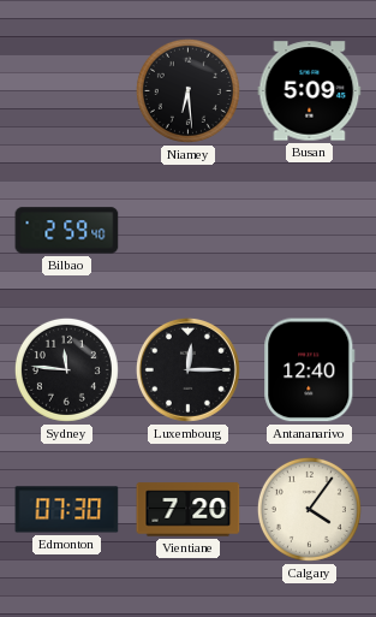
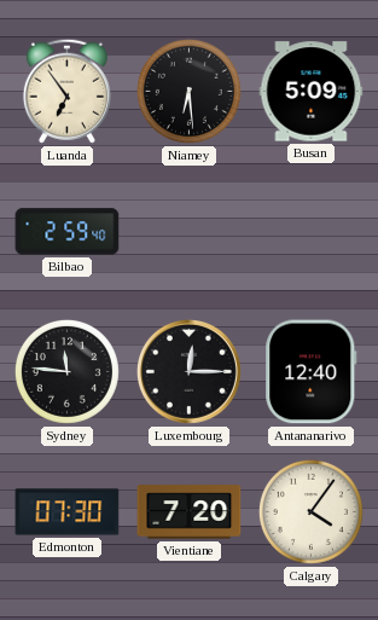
Luanda: none -> 6:54 (66, 91)
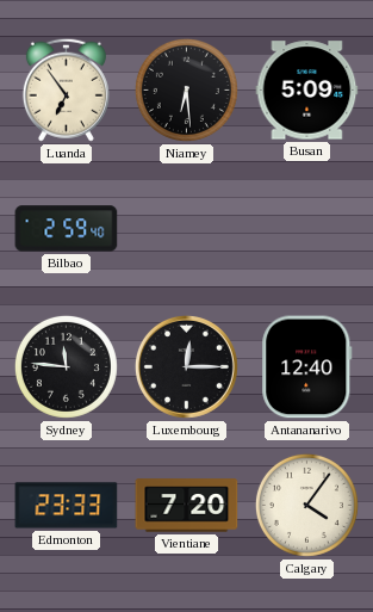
Edmonton: 07:30 -> 23:33 (67, 506)
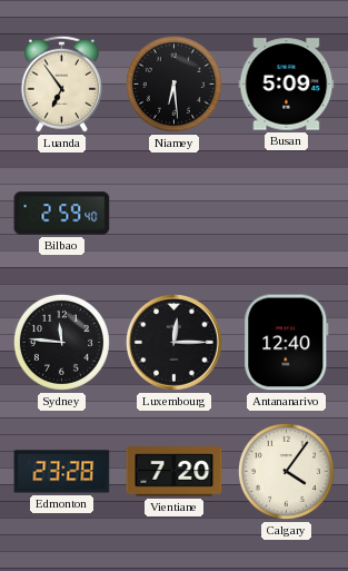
Edmonton: 23:33 -> 23:28 (62, 472)
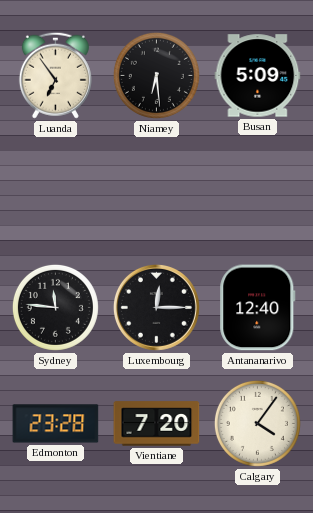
Bilbao: 2:59 -> none (62, 214)
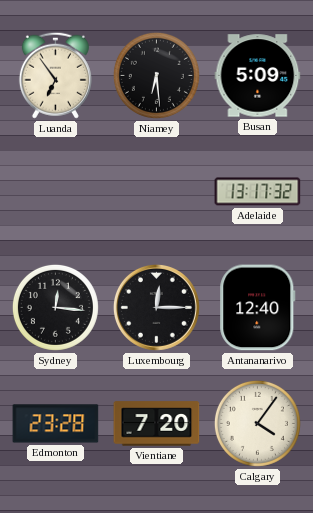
Adelaide: none -> 13:17 (258, 192)
Sydney: 11:46 -> 12:16 (55, 307)
